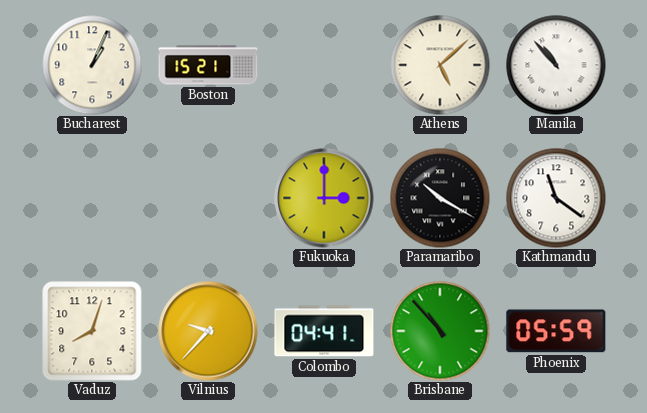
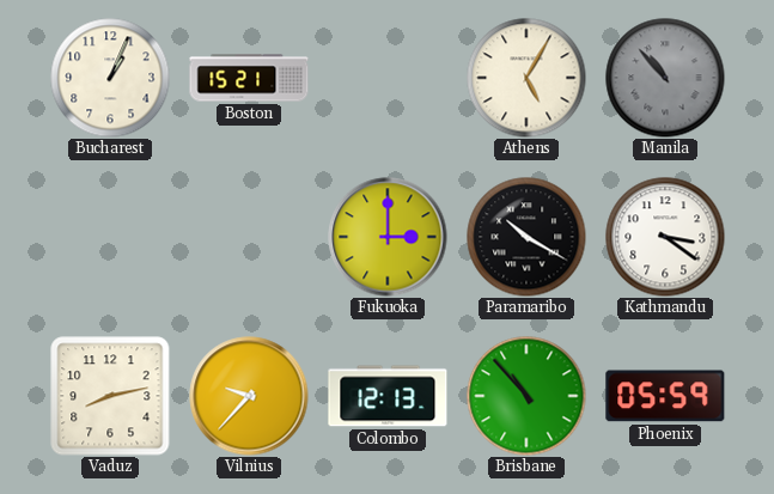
Athens: 5:08 -> 5:05 (526, 78)
Manila dial: white -> grey (665, 78)
Kathmandu: 11:21 -> 3:21 (665, 237)
Vaduz: 8:03 -> 8:13 (110, 396)
Colombo: 04:41 -> 12:13 (388, 396)
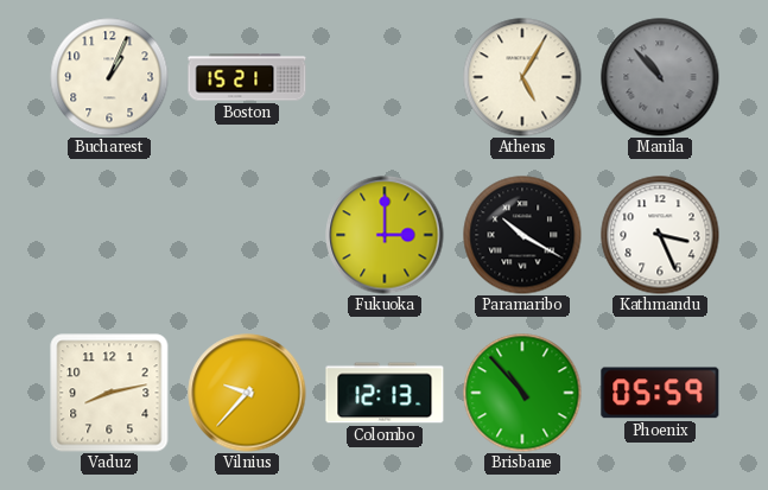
Kathmandu: 3:21 -> 3:26 (660, 235)
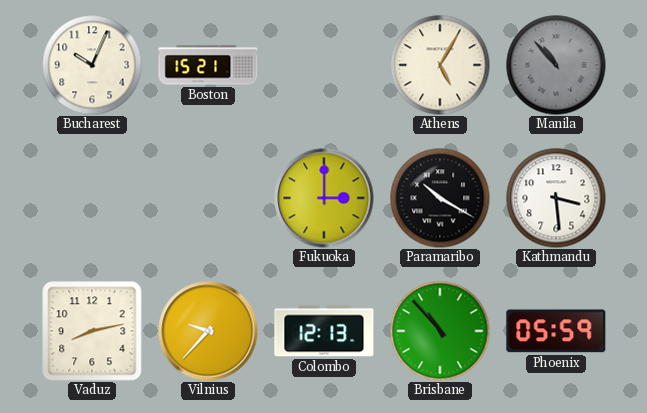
Bucharest: 1:04 -> 10:04 (92, 65)
Kathmandu: 3:26 -> 3:29 (556, 198)
